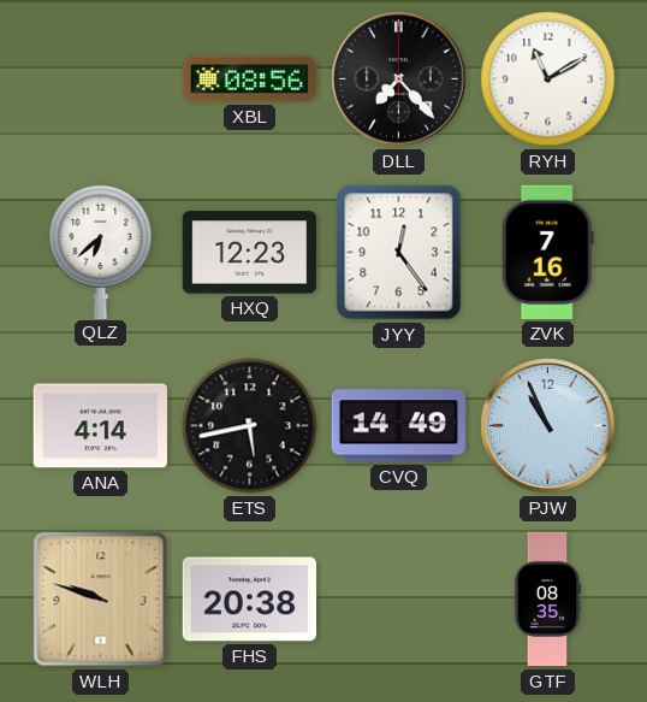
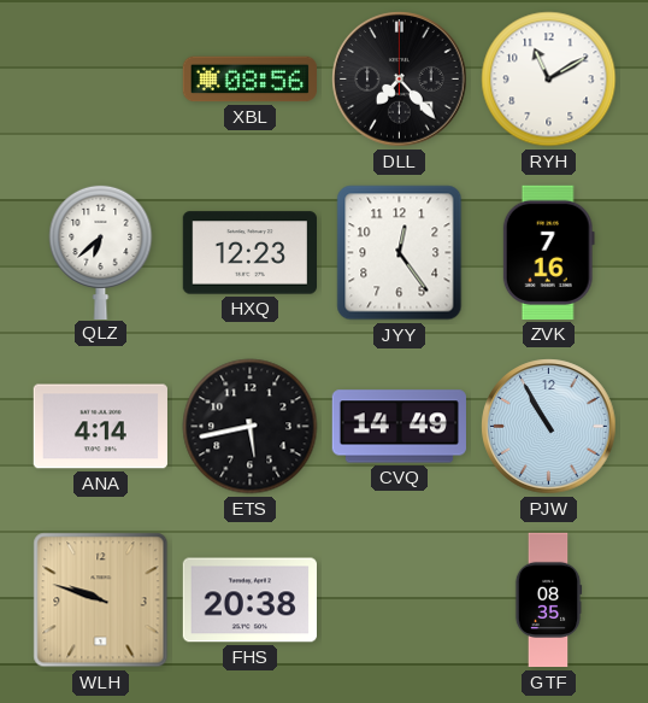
PJW: 10:56 -> 10:55 (549, 427)
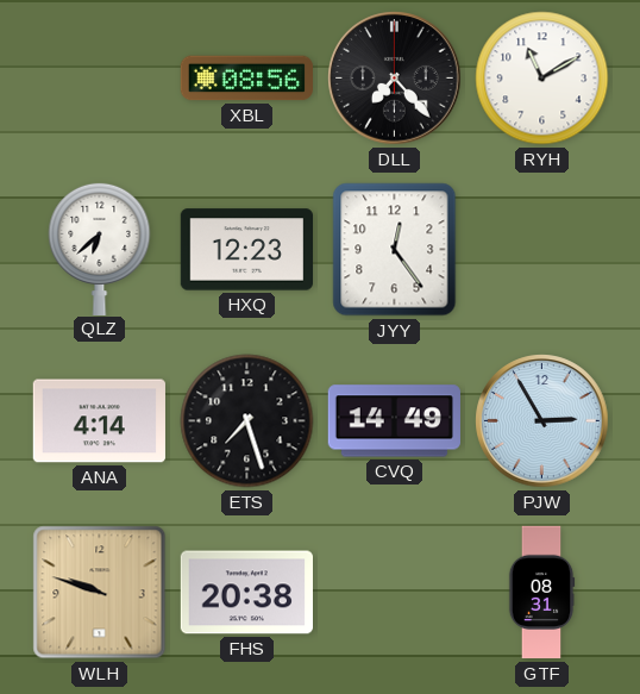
ZVK: 7:16 -> none (548, 252)
ETS: 5:43 -> 7:27 (247, 421)
PJW: 10:55 -> 2:55 (542, 421)
GTF: 08:35 -> 08:31 (541, 593)
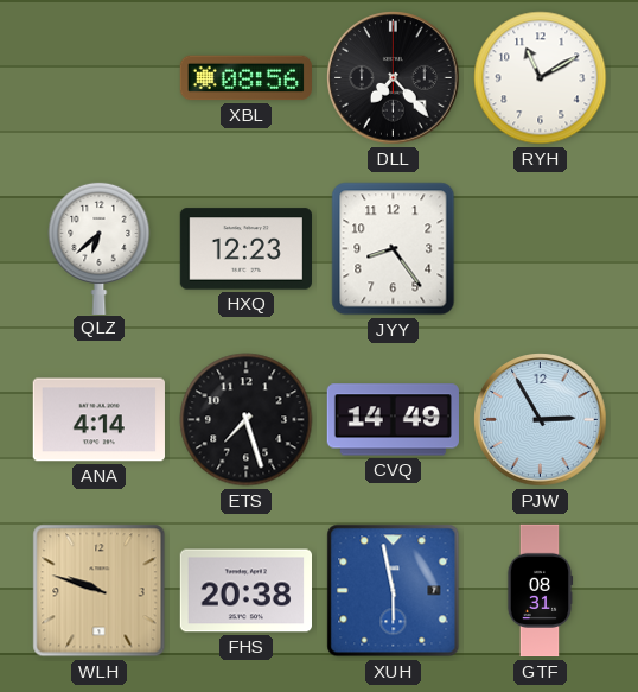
JYY: 12:24 -> 8:24 (394, 249)
XUH: none -> 5:58 (394, 591)
